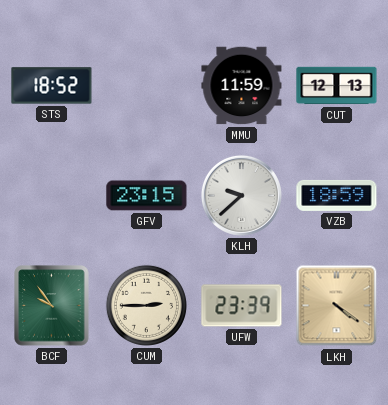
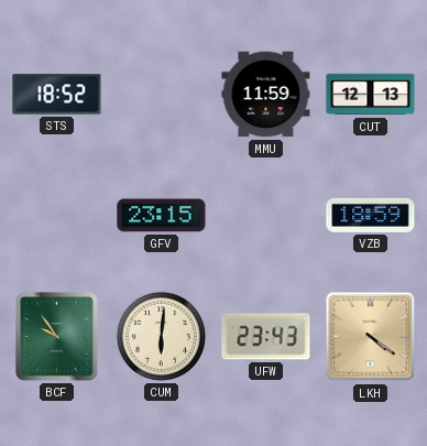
KLH: 9:38 -> none (241, 195)
CUM: 2:45 -> 6:01 (161, 336)
UFW: 23:39 -> 23:43 (266, 337)
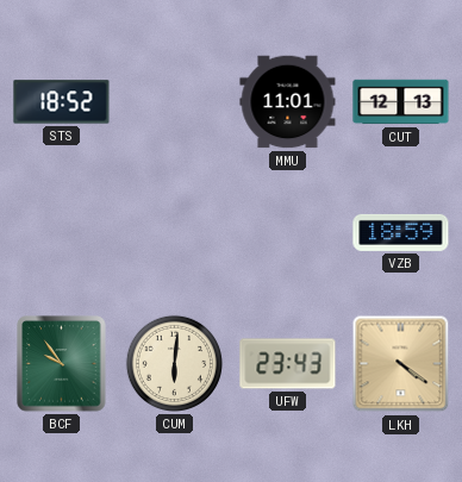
MMU: 11:59 -> 11:01 (288, 102)
GFV: 23:15 -> none (162, 216)
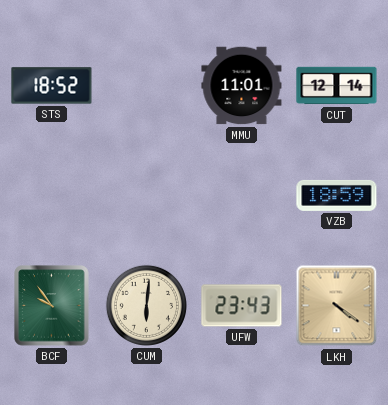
CUT: 12:13 -> 12:14 (337, 86)
